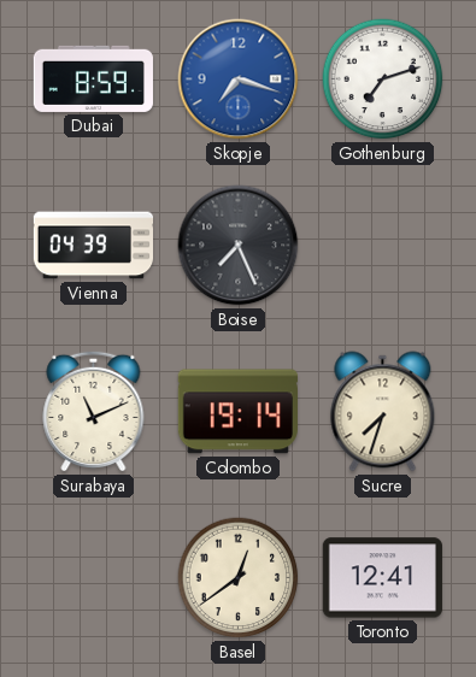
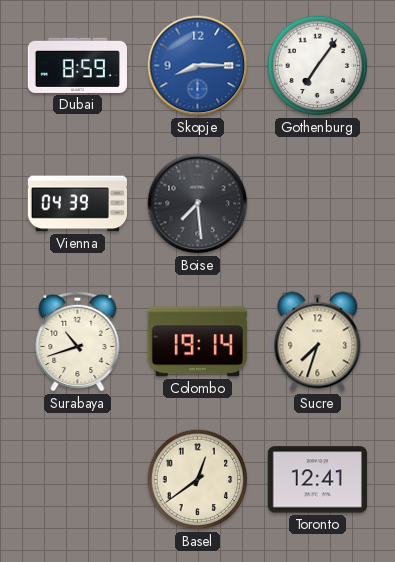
Skopje: 7:18 -> 8:15 (198, 66)
Gothenburg: 7:12 -> 7:06 (318, 66)
Boise: 7:26 -> 7:29 (198, 204)
Surabaya: 11:11 -> 10:42 (78, 341)
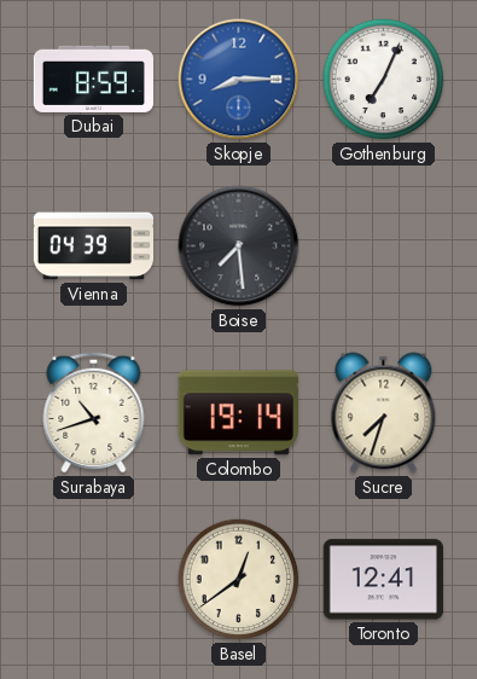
Gothenburg: 7:06 -> 7:04 (384, 80)
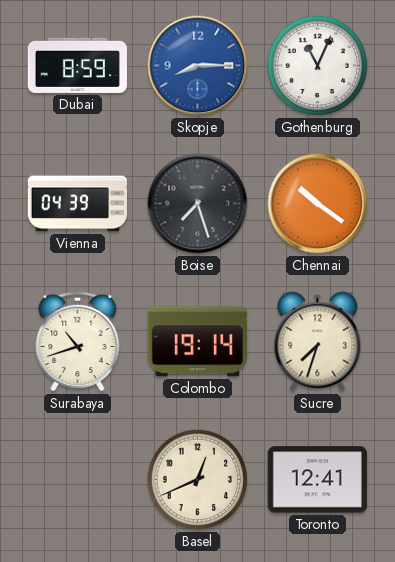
Gothenburg: 7:04 -> 11:04 (318, 66)
Boise: 7:29 -> 7:27 (198, 204)
Chennai: none -> 10:21 (318, 204)
Basel: 12:39 -> 12:41 (198, 480)
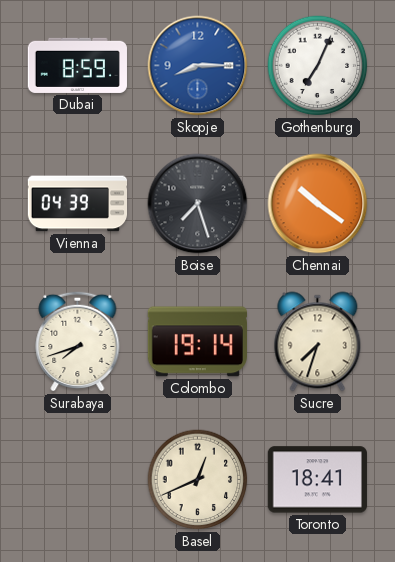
Gothenburg: 11:04 -> 7:04 (318, 66)
Surabaya: 10:42 -> 7:42 (78, 341)
Toronto: 12:41 -> 18:41 (317, 480)
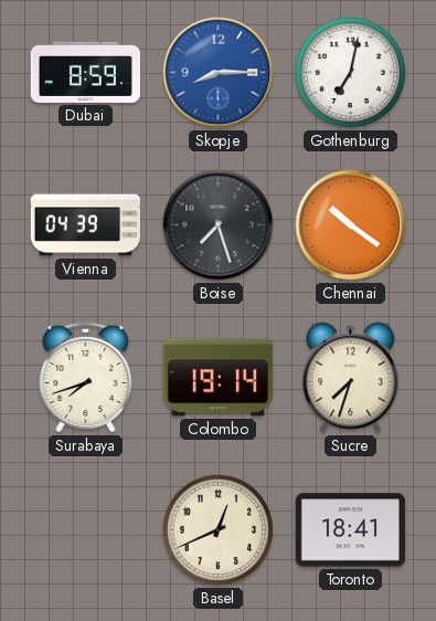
Gothenburg: 7:04 -> 7:02 (351, 73)
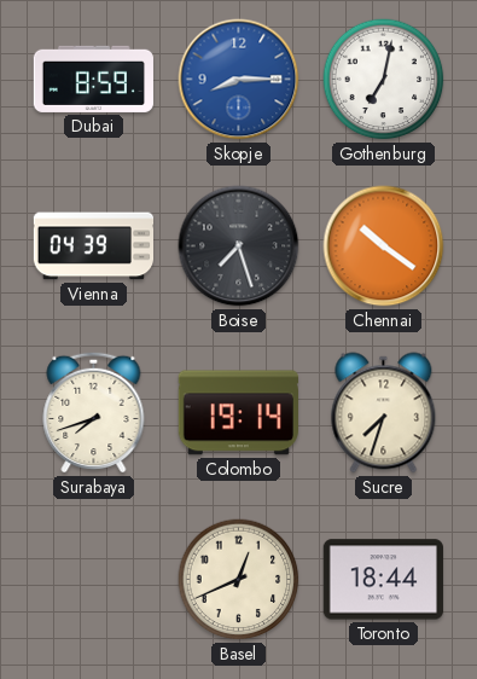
Toronto: 18:41 -> 18:44 (383, 580)
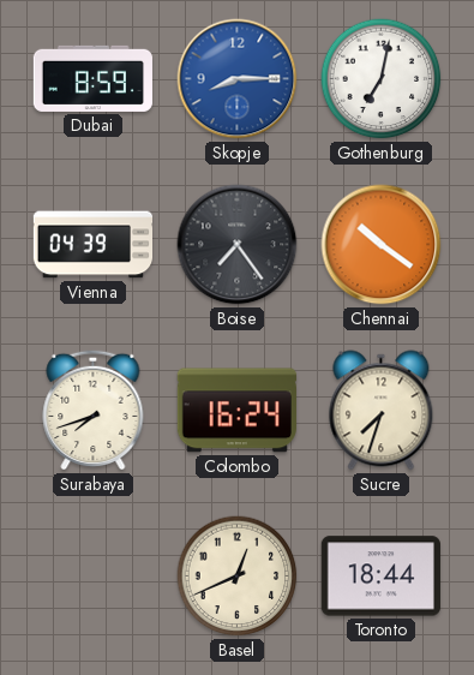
Boise: 7:27 -> 7:24 (238, 245)
Colombo: 19:14 -> 16:24 (236, 411)
